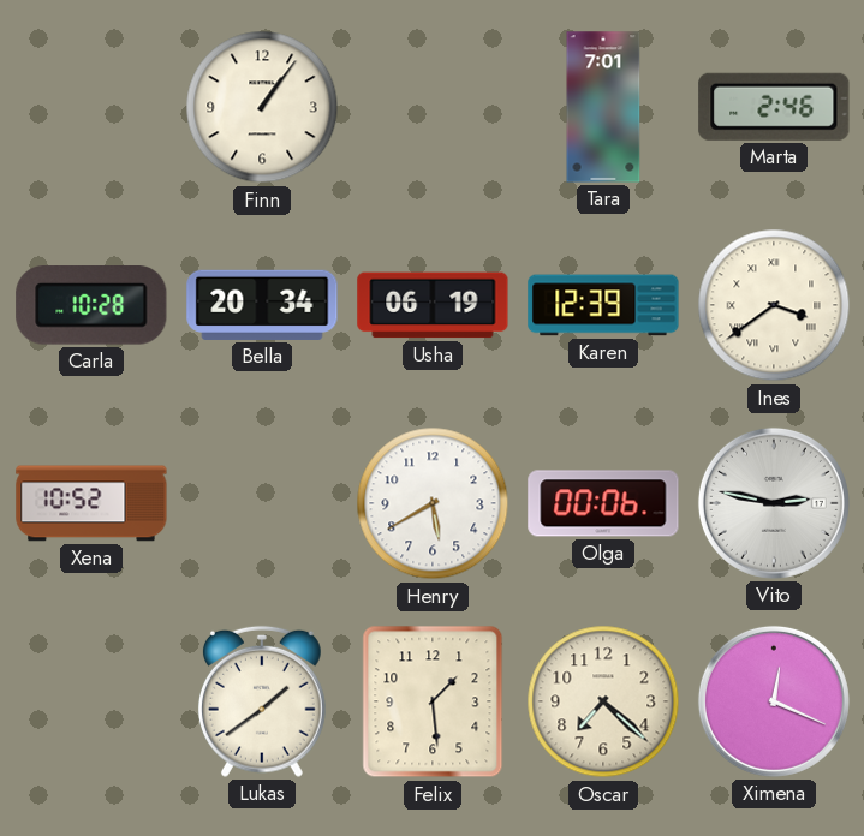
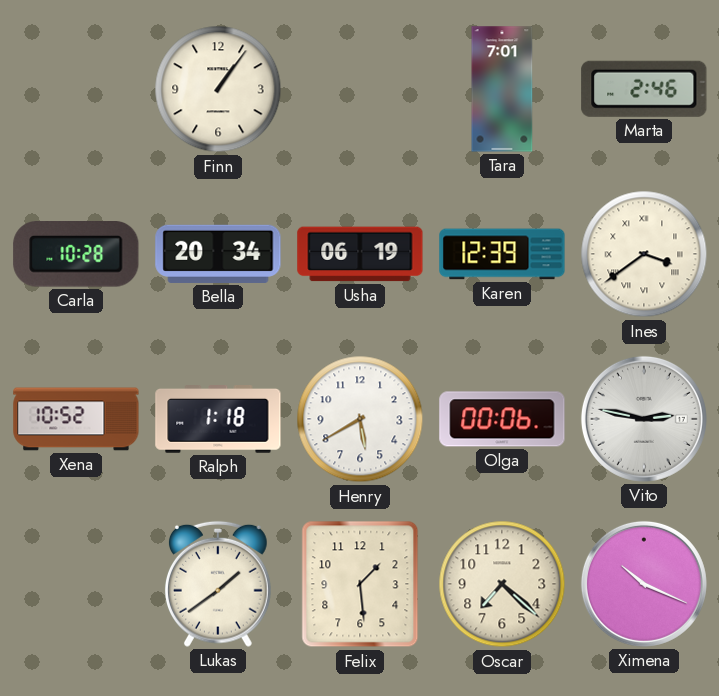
Ralph: none -> 1:18 (218, 420)
Ximena: 12:19 -> 10:19 (644, 584)
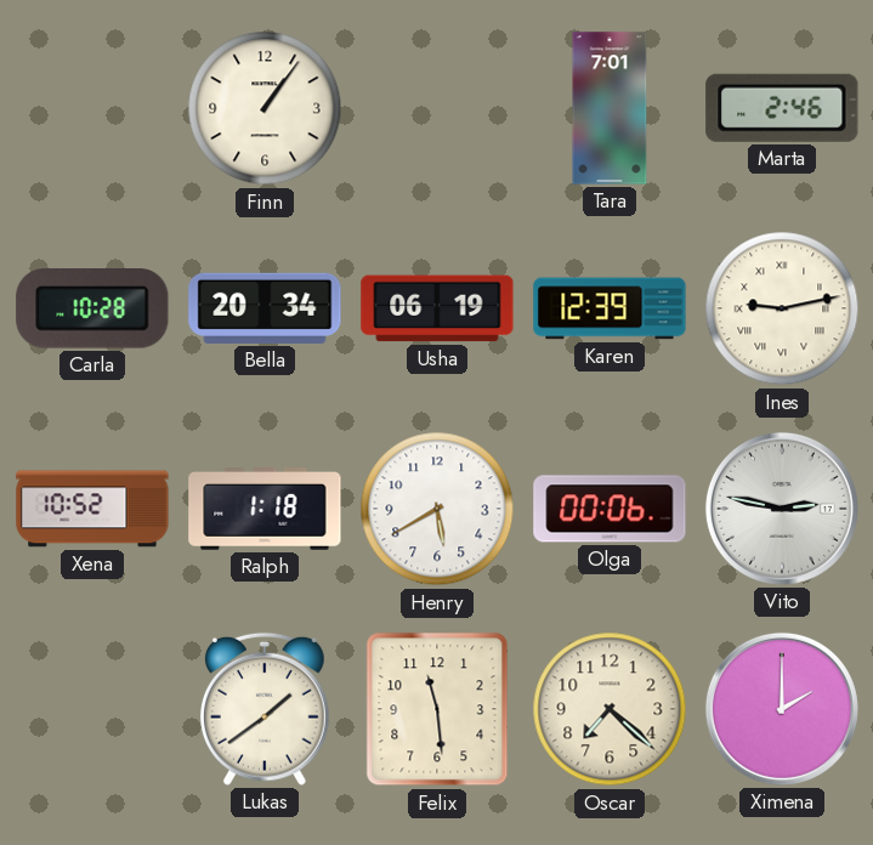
Ines: 3:39 -> 9:13 (782, 308)
Felix: 1:29 -> 11:29 (437, 709)
Ximena: 10:19 -> 2:00 (782, 709)
